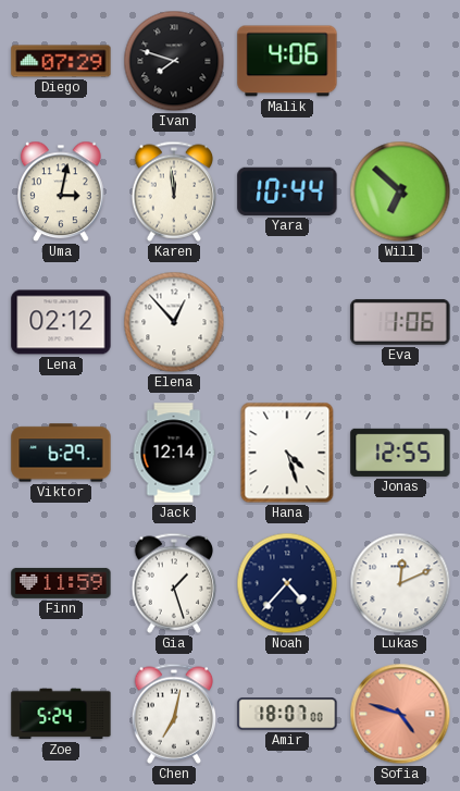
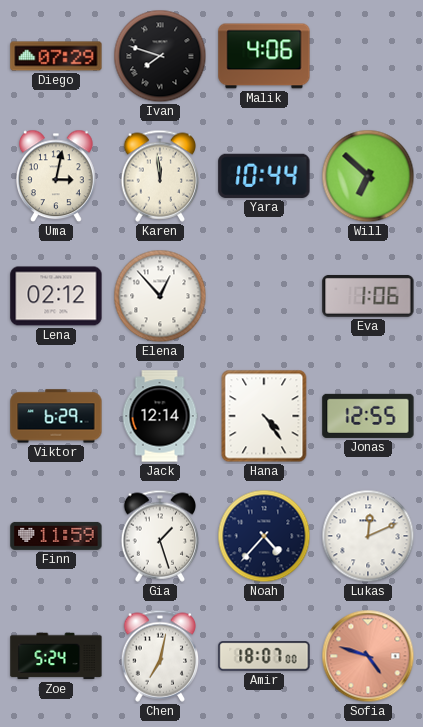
Hana: 4:27 -> 4:24 (264, 416)
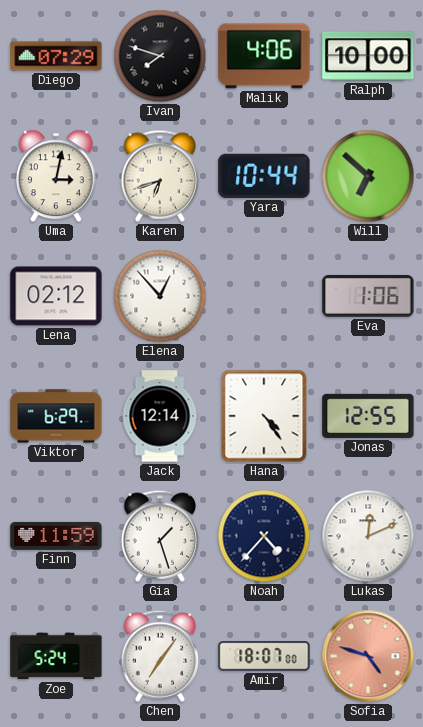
Ralph: none -> 10:00 (368, 56)
Karen: 11:59 -> 6:42 (160, 176)
Chen: 7:02 -> 7:06 (160, 656)
